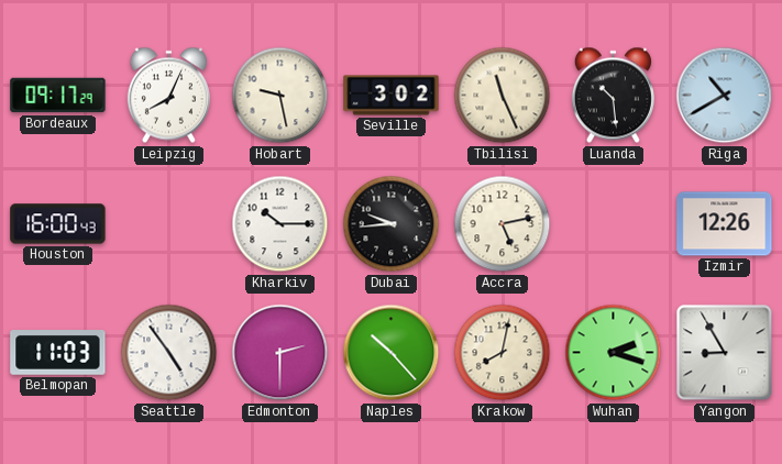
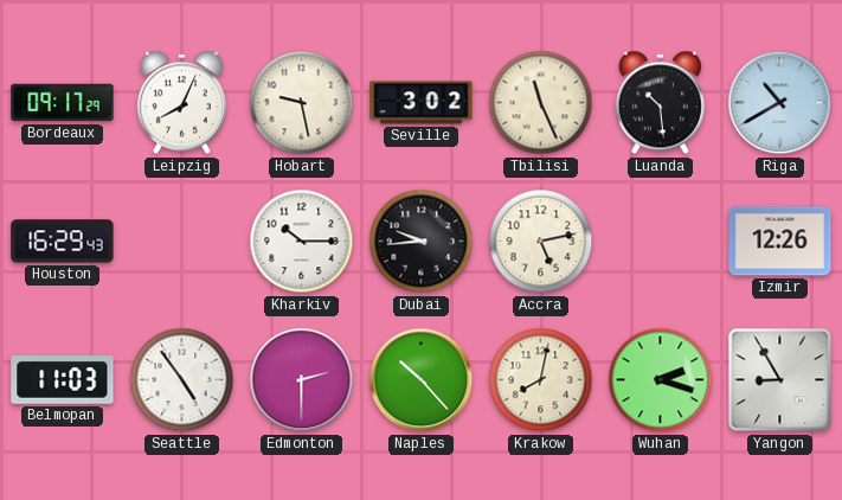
Houston: 16:00 -> 16:29 (63, 242)
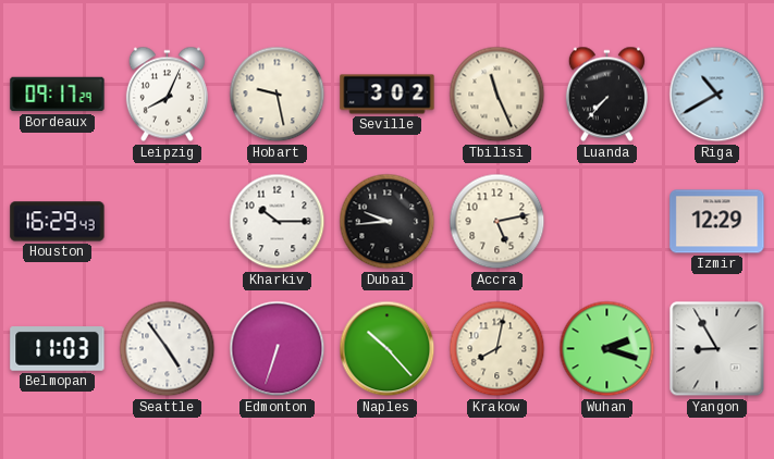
Luanda: 10:29 -> 7:37 (606, 95)
Izmir: 12:26 -> 12:29 (717, 222)
Edmonton: 2:30 -> 6:33 (278, 349)
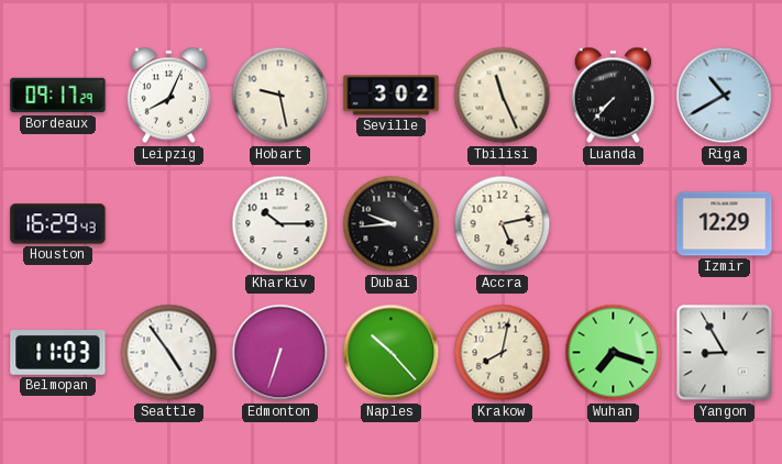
Wuhan: 2:18 -> 7:18 (614, 353)
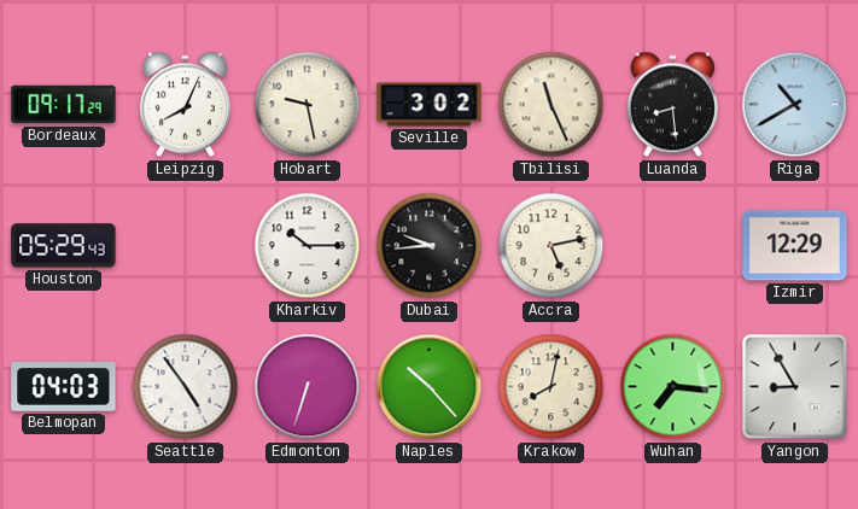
Luanda: 7:37 -> 8:29 (672, 105)
Houston: 16:29 -> 05:29 (64, 246)
Belmopan: 11:03 -> 04:03 (64, 387)
Wuhan: 7:18 -> 7:16 (673, 387)
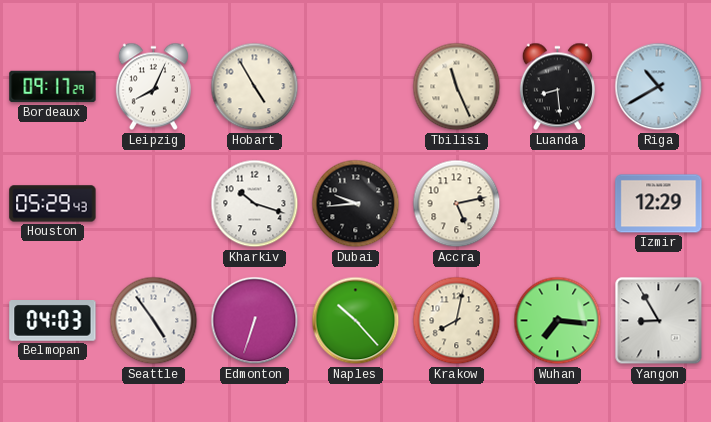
Hobart: 9:28 -> 4:55 (255, 87)
Seville: 3:02 -> none (430, 105)
Kharkiv: 10:15 -> 10:18 (255, 204)
